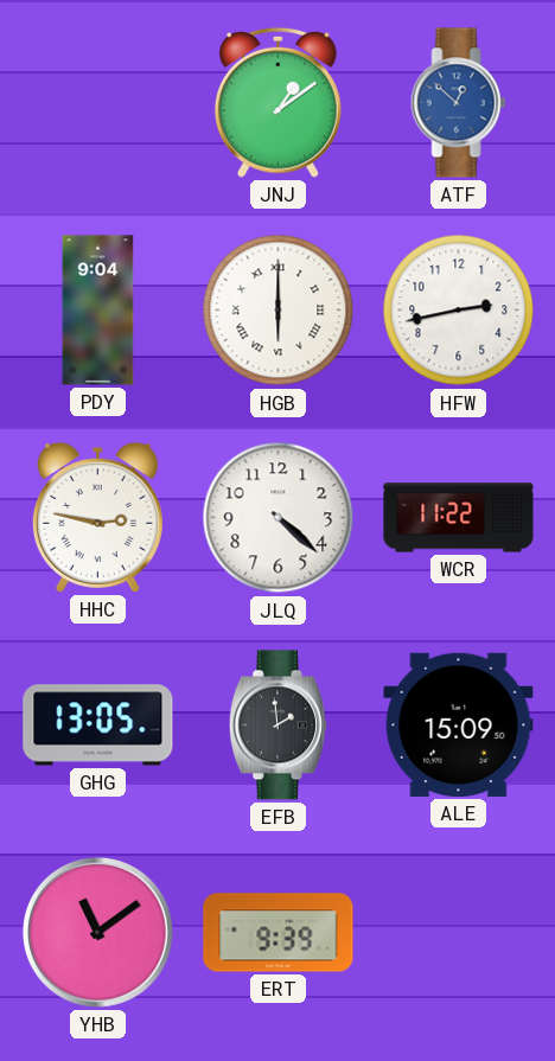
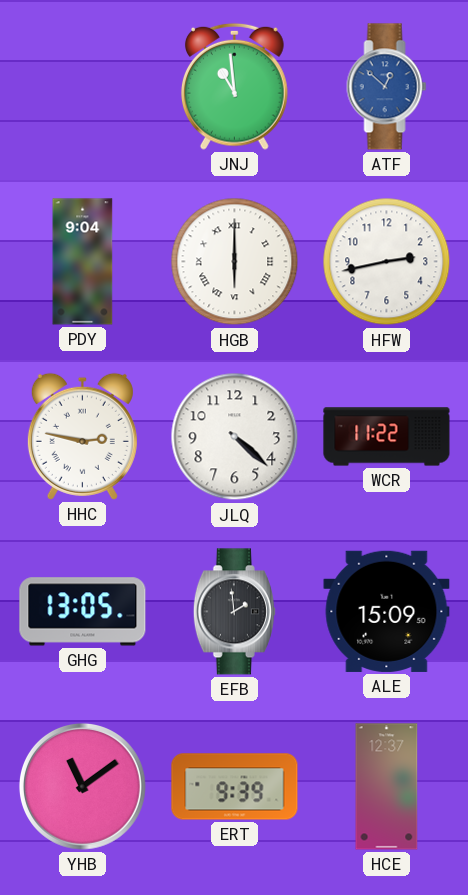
JNJ: 1:09 -> 10:59 (235, 86)
HCE: none -> 12:37 (387, 787)
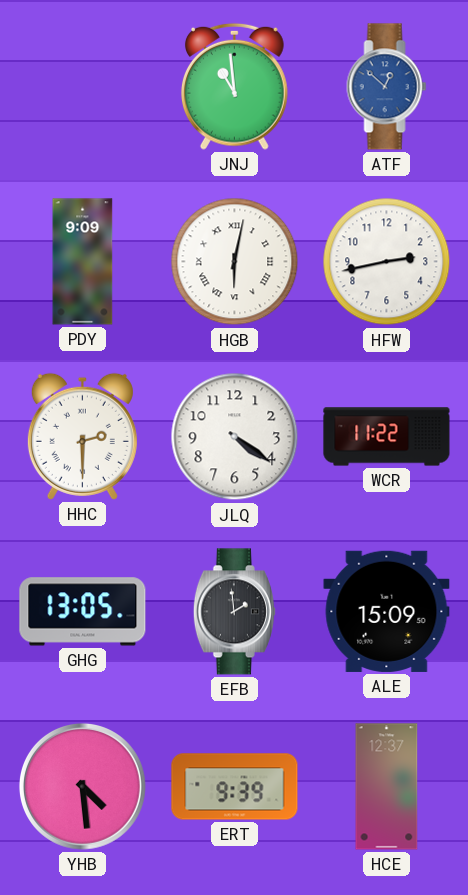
PDY: 9:04 -> 9:09 (83, 262)
HGB: 6:00 -> 6:02 (235, 262)
HHC: 2:47 -> 2:30 (82, 436)
JLQ: 4:22 -> 4:21 (235, 437)
YHB: 11:09 -> 4:29 (82, 786)
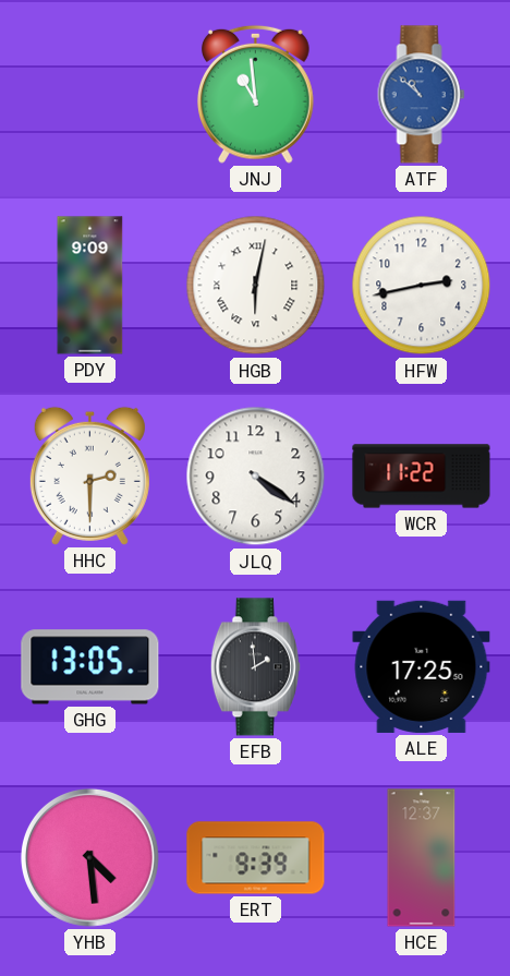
ATF: 12:52 -> 10:52 (422, 95)
ALE: 15:09 -> 17:25 (422, 666)
